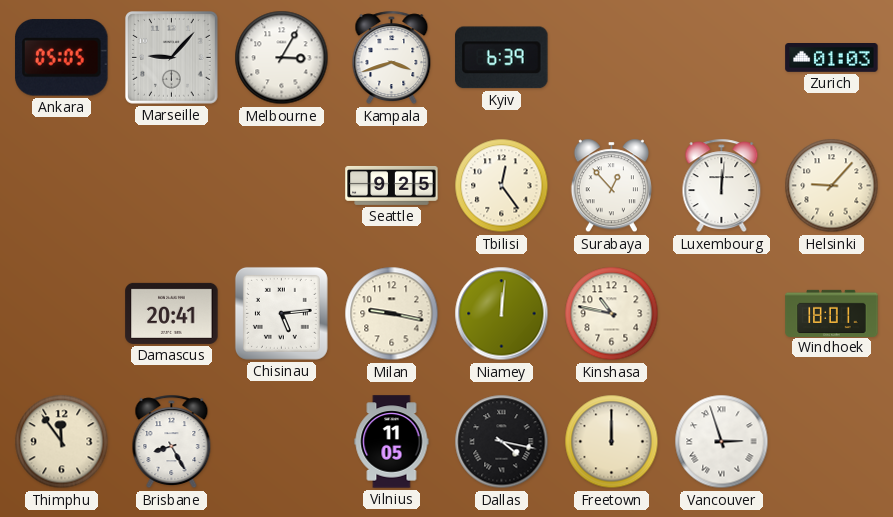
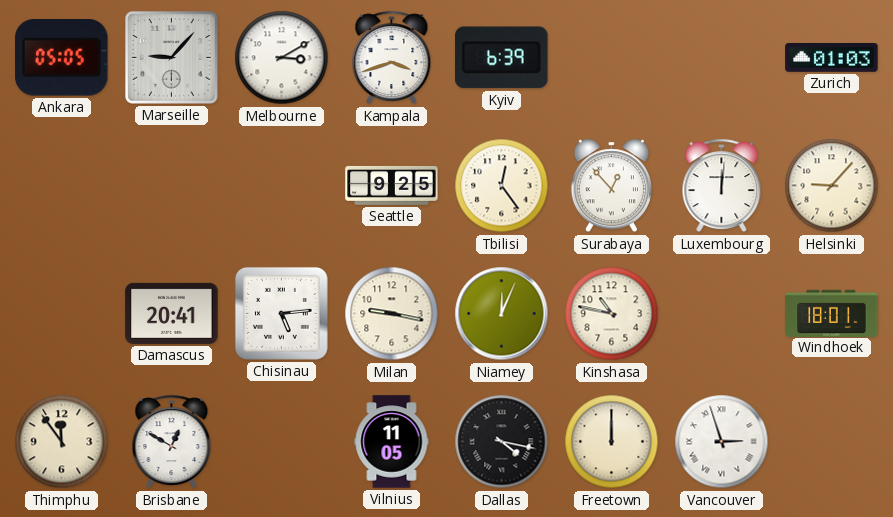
Melbourne: 3:05 -> 3:10 (282, 58)
Niamey: 12:01 -> 12:04 (502, 314)
Brisbane: 8:25 -> 12:50 (172, 442)
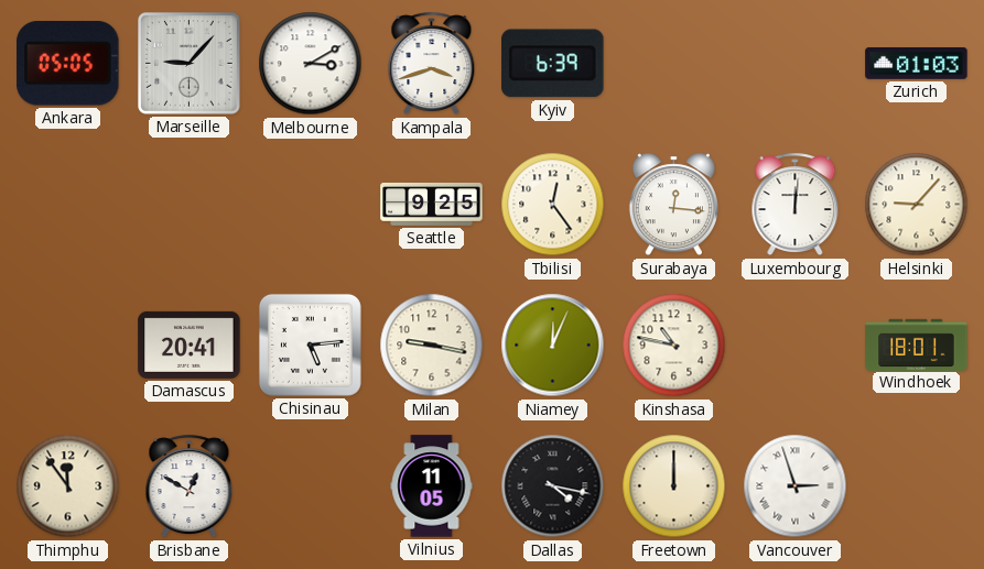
Surabaya: 12:53 -> 12:16 (673, 205)
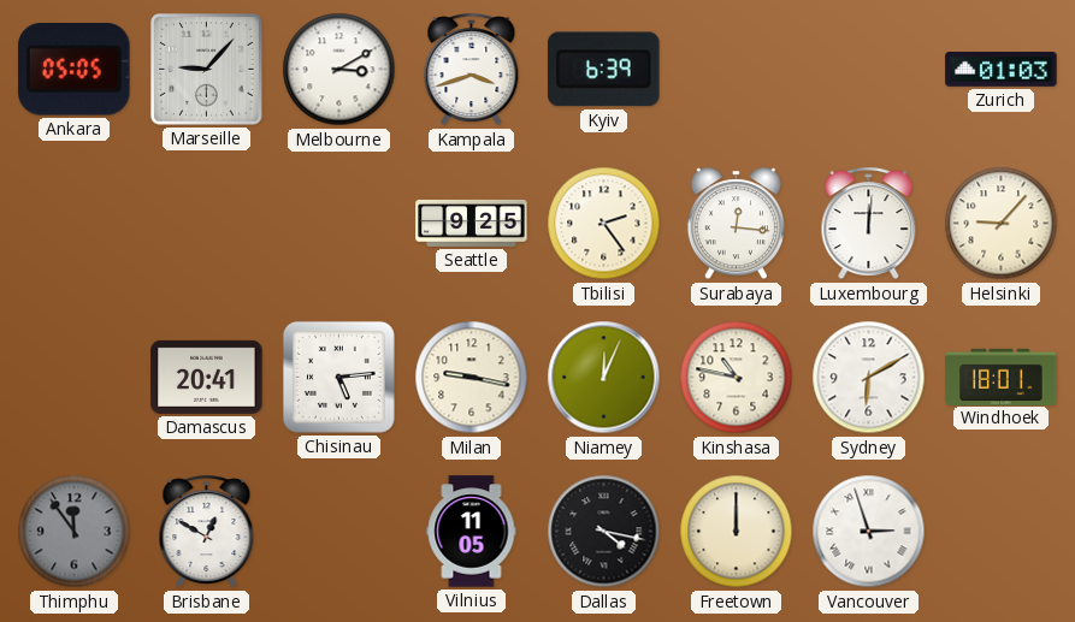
Tbilisi: 12:24 -> 2:24 (604, 224)
Sydney: none -> 6:10 (869, 378)
Thimphu dial: cream -> grey (75, 532)
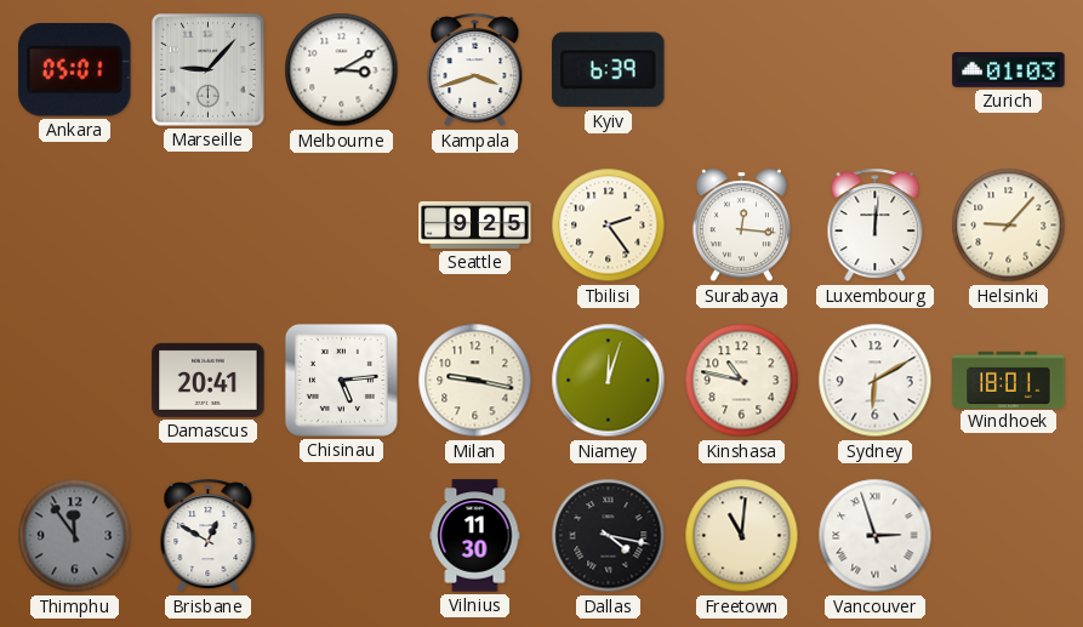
Ankara: 05:05 -> 05:01 (75, 70)
Niamey: 12:04 -> 12:03 (609, 381)
Vilnius: 11:05 -> 11:30 (475, 536)
Freetown: 12:00 -> 11:01 (742, 536)
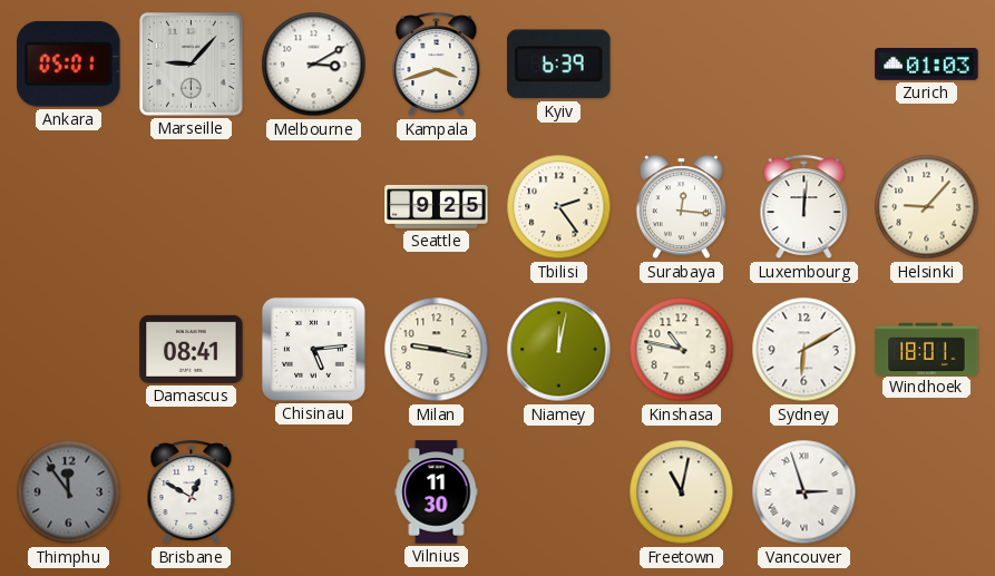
Damascus: 20:41 -> 08:41 (192, 349)
Niamey: 12:03 -> 12:02 (559, 350)
Dallas: 4:17 -> none (609, 536)
Freetown: 11:01 -> 11:02 (682, 492)
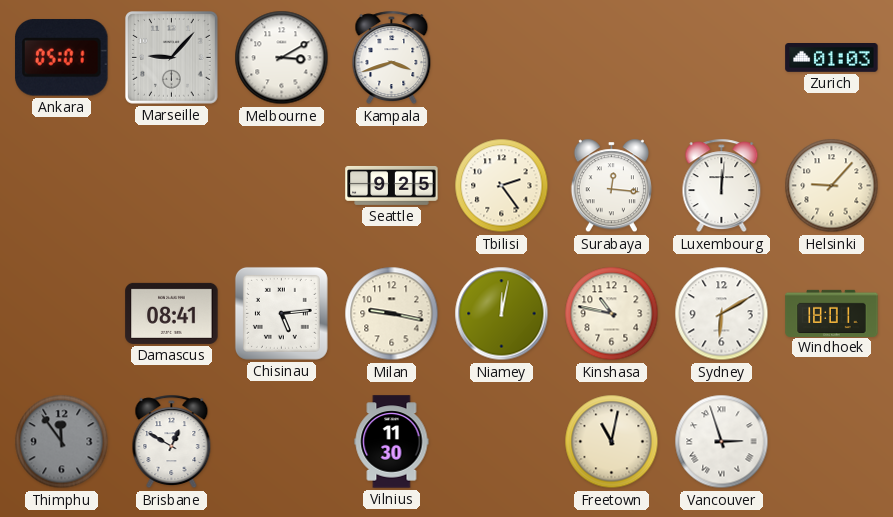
Kyiv: 6:39 -> none (559, 65)
